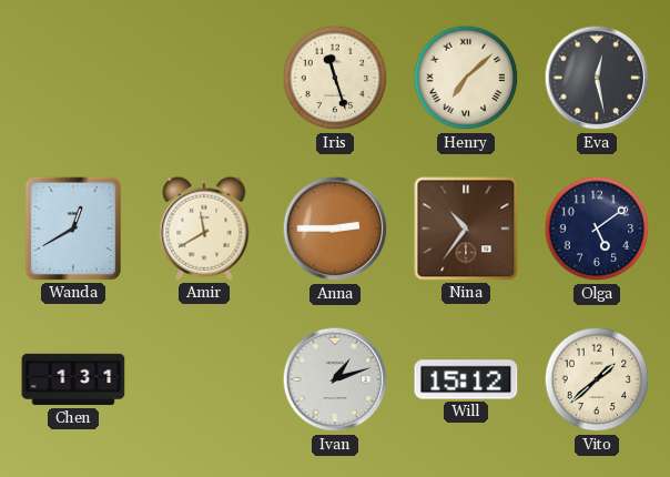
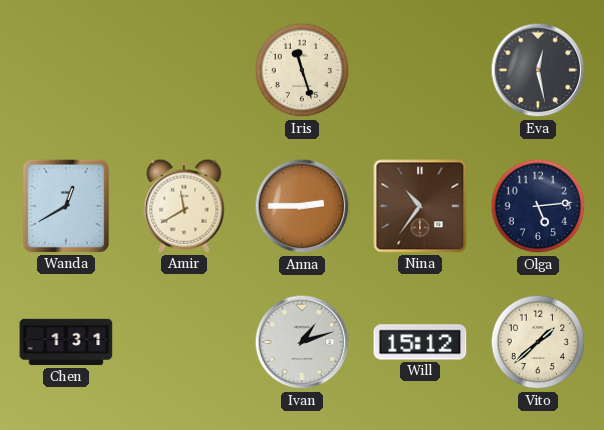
Henry: 7:08 -> none (466, 78)
Olga: 5:09 -> 5:14 (538, 206)
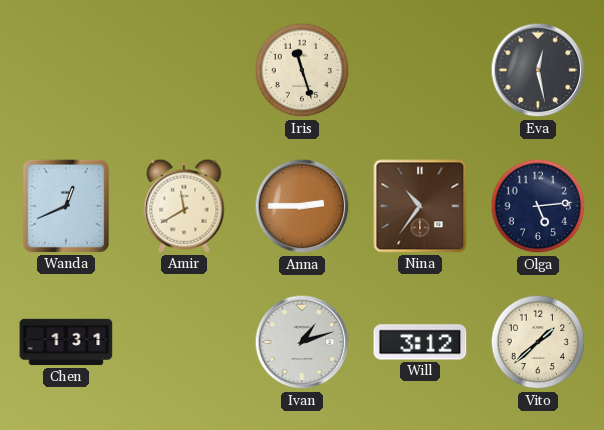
Wanda: 12:40 -> 12:41 (66, 206)
Will: 15:12 -> 3:12 (420, 342)
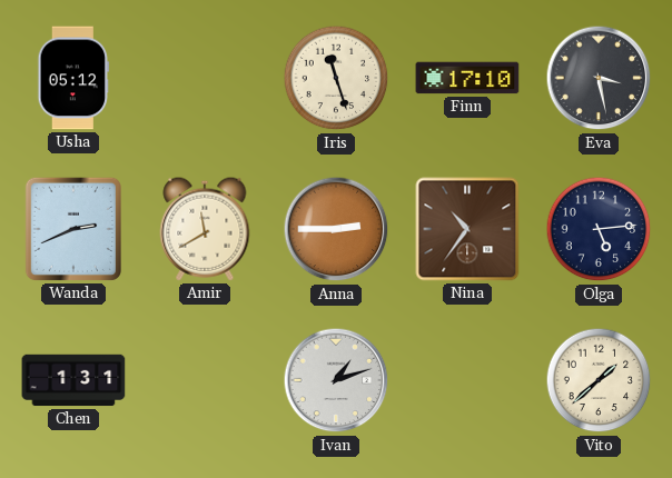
Usha: none -> 05:12 (73, 78)
Finn: none -> 17:10 (467, 78)
Eva: 12:28 -> 3:28 (599, 78)
Wanda: 12:41 -> 2:41 (73, 229)
Will: 3:12 -> none (420, 342)
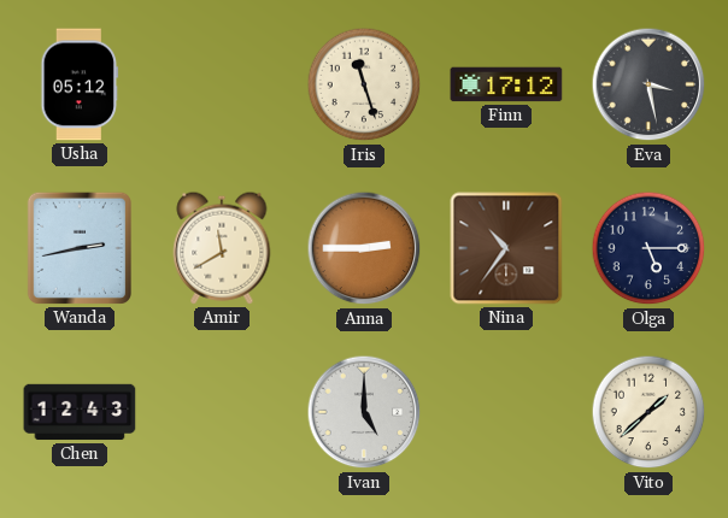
Finn: 17:10 -> 17:12 (506, 84)
Wanda: 2:41 -> 2:43 (80, 248)
Olga: 5:14 -> 5:15 (648, 248)
Chen: 1:31 -> 12:43 (80, 412)
Ivan: 1:12 -> 5:00 (364, 412)
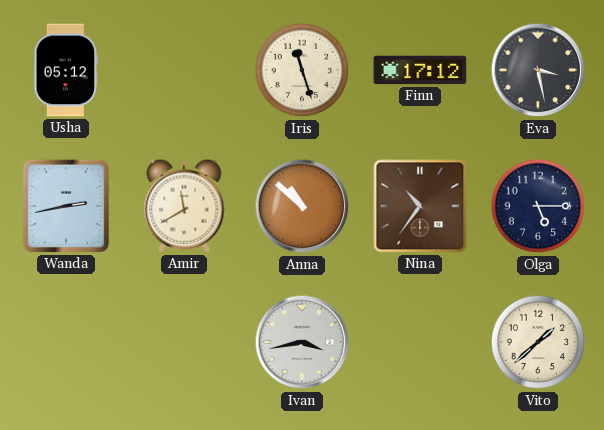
Anna: 2:45 -> 10:52 (302, 206)
Chen: 12:43 -> none (80, 412)
Ivan: 5:00 -> 3:43 (302, 342)
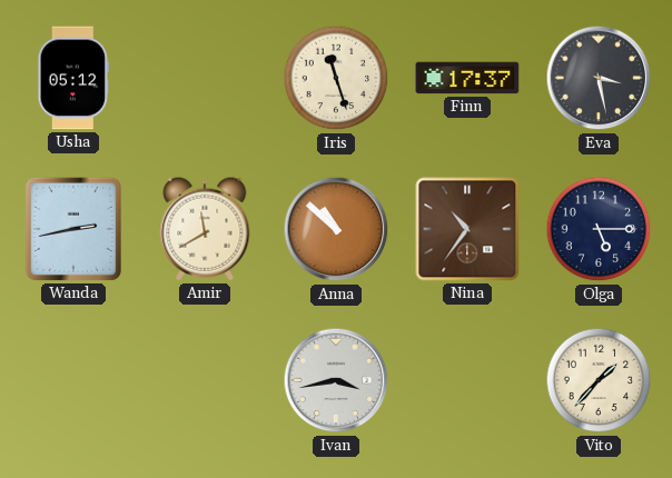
Finn: 17:12 -> 17:37 (467, 78)
Vito: 1:38 -> 1:37 (599, 380)
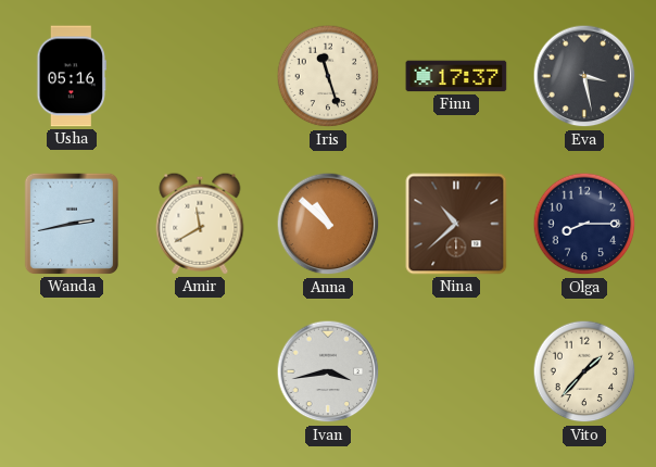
Usha: 05:12 -> 05:16 (72, 76)
Nina: 10:36 -> 10:38 (456, 224)
Olga: 5:15 -> 8:15 (584, 224)
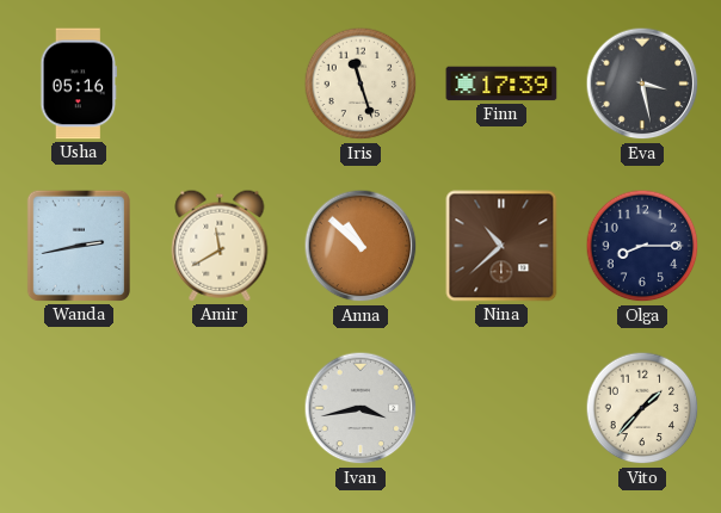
Finn: 17:37 -> 17:39 (501, 84)
